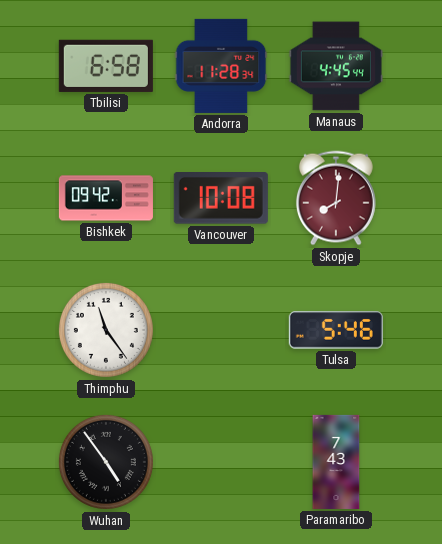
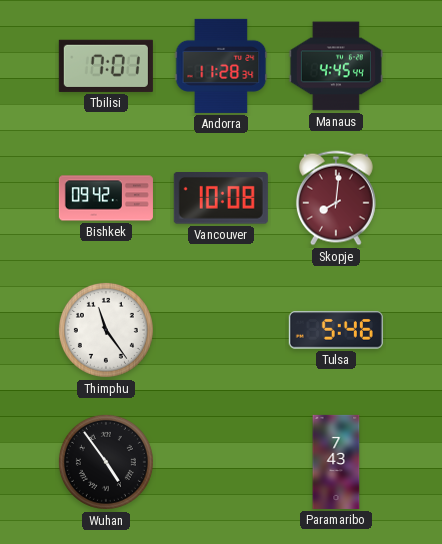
Tbilisi: 6:58 -> 7:01 (106, 66)
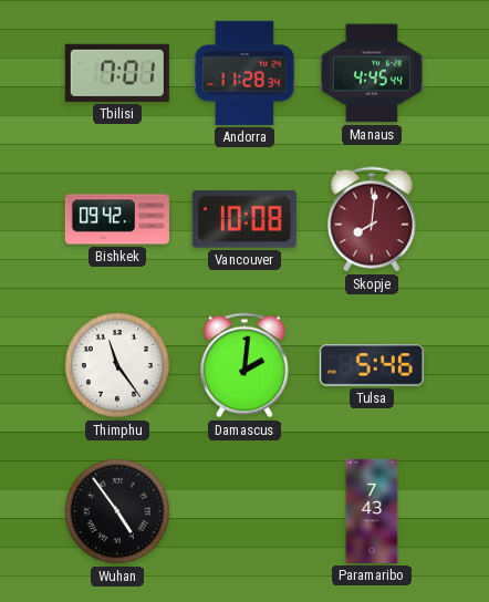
Damascus: none -> 2:01 (245, 365)
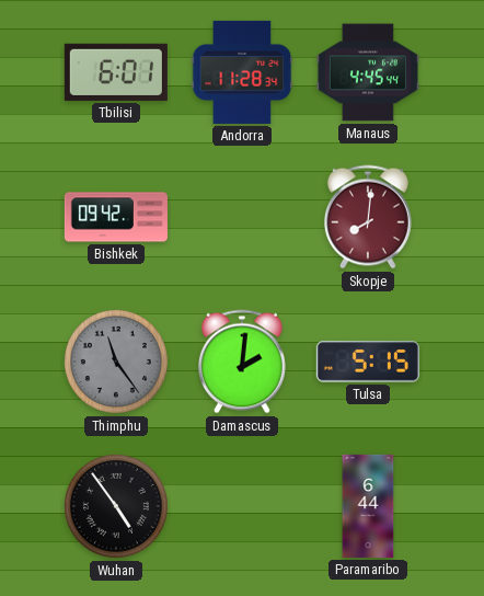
Tbilisi: 7:01 -> 6:01 (116, 72)
Vancouver: 10:08 -> none (245, 220)
Thimphu dial: white -> grey (116, 362)
Tulsa: 5:46 -> 5:15 (368, 362)
Paramaribo: 7:43 -> 6:44 (368, 506)
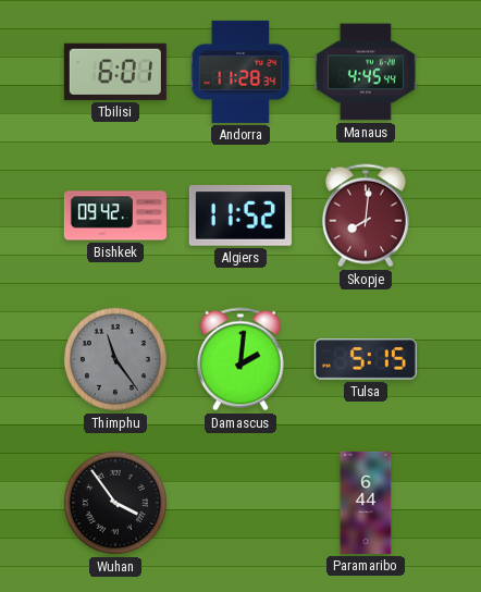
Algiers: none -> 11:52 (240, 217)
Wuhan: 4:54 -> 3:54 (115, 503)
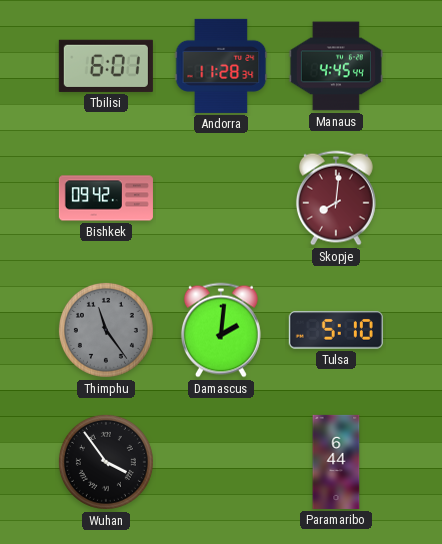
Algiers: 11:52 -> none (240, 217)
Tulsa: 5:15 -> 5:10 (336, 330)
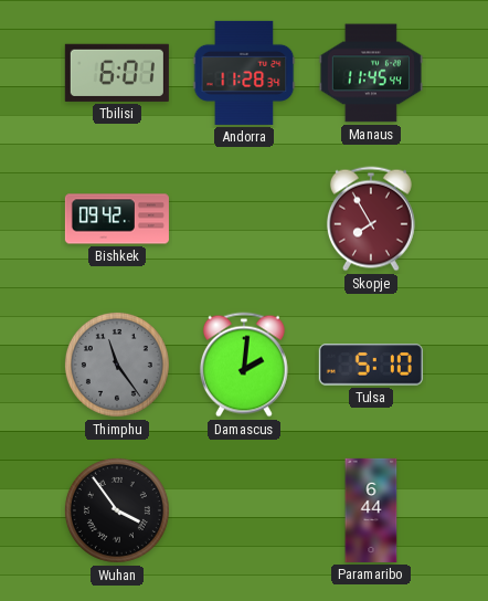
Manaus: 4:45 -> 11:45 (371, 73)
Skopje: 8:01 -> 7:55 (371, 219)
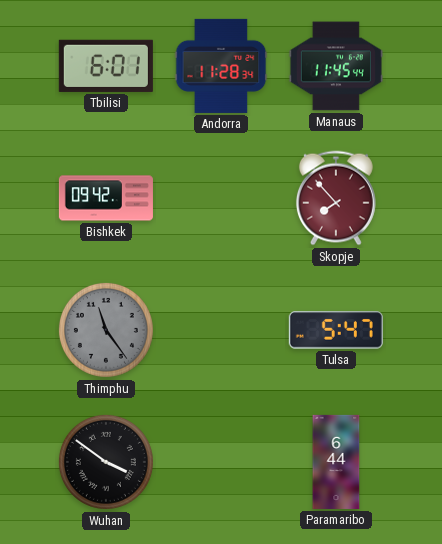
Skopje: 7:55 -> 7:53 (336, 198)
Damascus: 2:01 -> none (244, 365)
Tulsa: 5:10 -> 5:47 (336, 330)
Wuhan: 3:54 -> 3:51 (106, 462)
